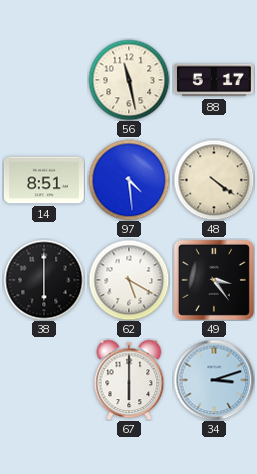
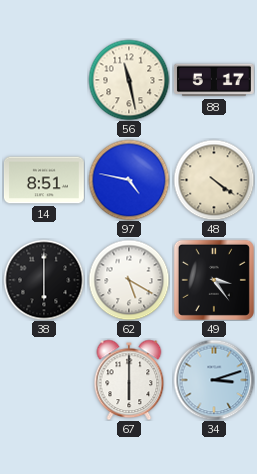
97: 4:29 -> 4:47 (129, 180)
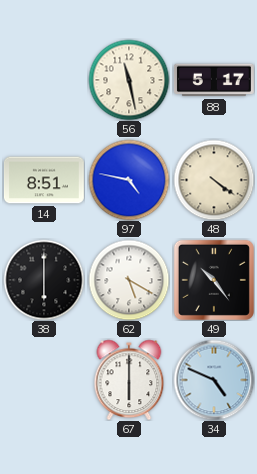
49: 3:24 -> 10:24 (214, 280)
34: 3:12 -> 4:49 (214, 380)
